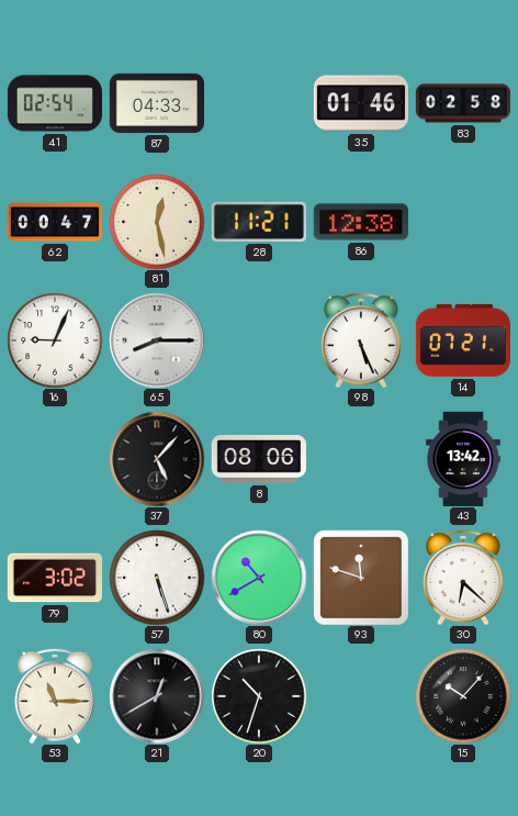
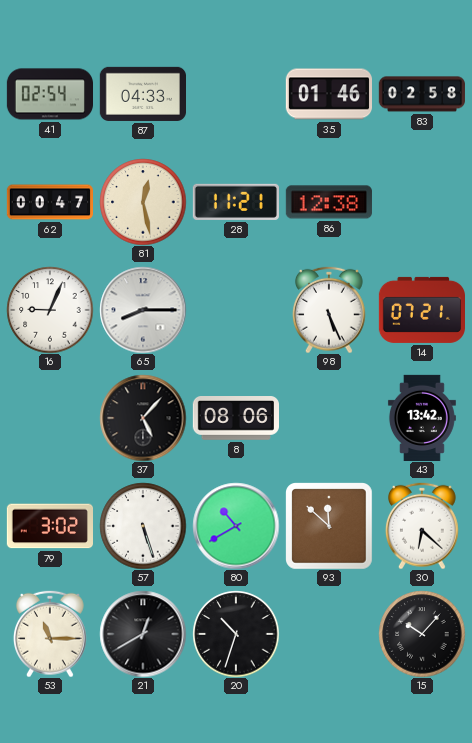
93: 11:48 -> 11:52 (329, 526)
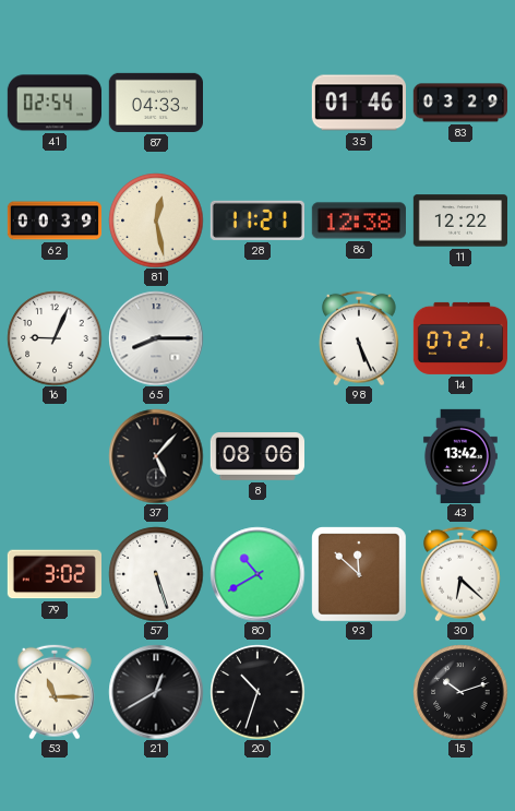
83: 02:58 -> 03:29 (459, 103)
62: 00:47 -> 00:39 (53, 220)
11: none -> 12:22 (459, 220)
15: 10:07 -> 10:12 (460, 692)
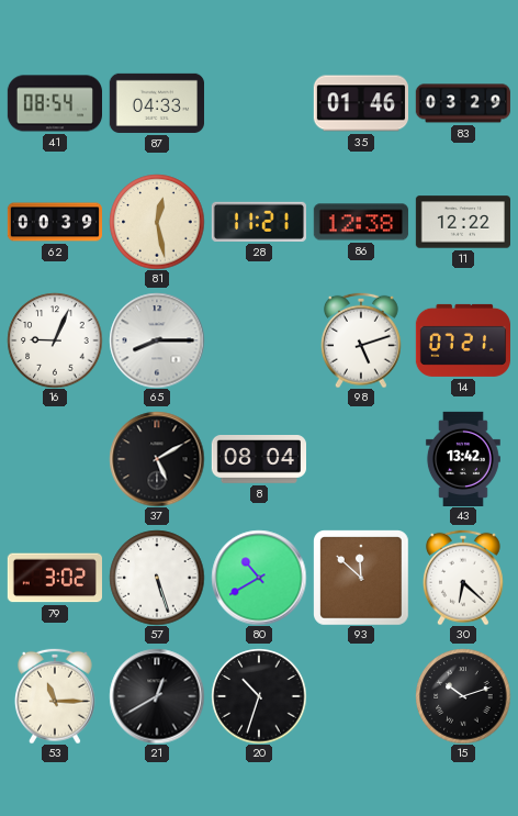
41: 02:54 -> 08:54 (54, 103)
98: 5:26 -> 5:12 (361, 340)
37: 5:07 -> 5:10 (157, 459)
8: 08:06 -> 08:04 (258, 460)
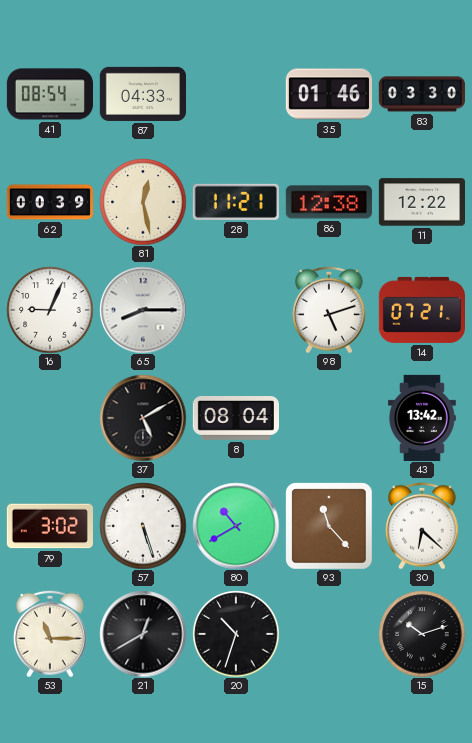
83: 03:29 -> 03:30 (421, 94)
93: 11:52 -> 11:23 (329, 526)
